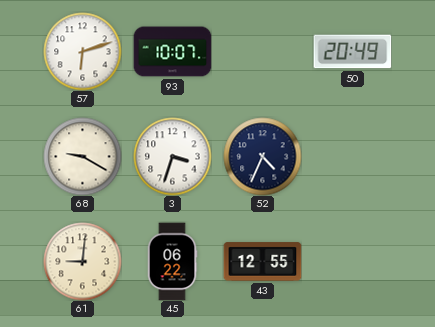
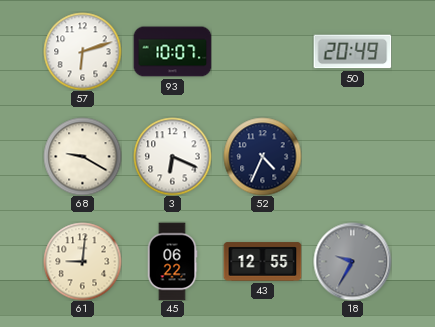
3: 3:33 -> 6:19 (172, 156)
18: none -> 9:35 (352, 261)
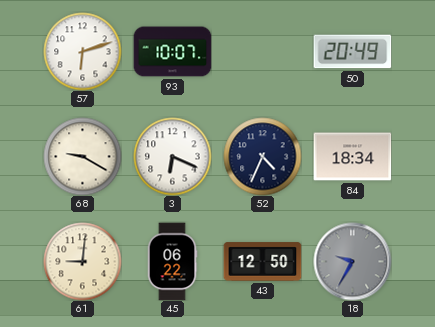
84: none -> 18:34 (352, 157)
43: 12:55 -> 12:50 (262, 262)
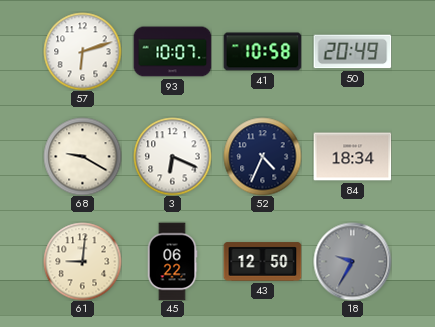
41: none -> 10:58 (262, 52)
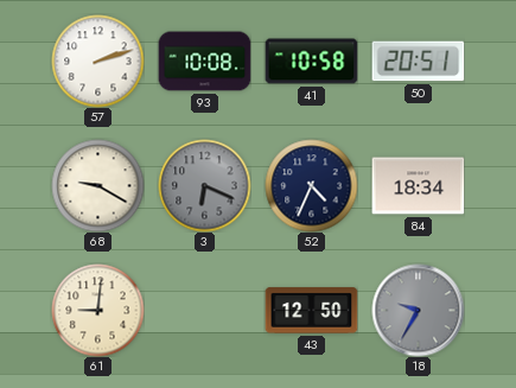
57: 6:12 -> 2:12 (97, 61)
93: 10:07 -> 10:08 (204, 62)
50: 20:49 -> 20:51 (418, 62)
3 dial: white -> grey (204, 185)
45: 06:22 -> none (172, 261)
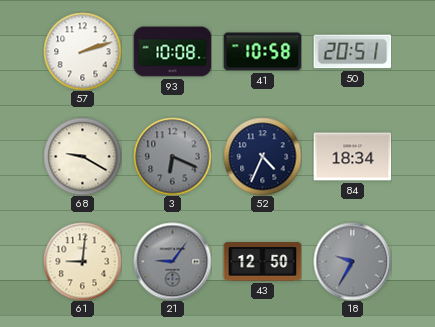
21: none -> 9:06 (172, 261)
